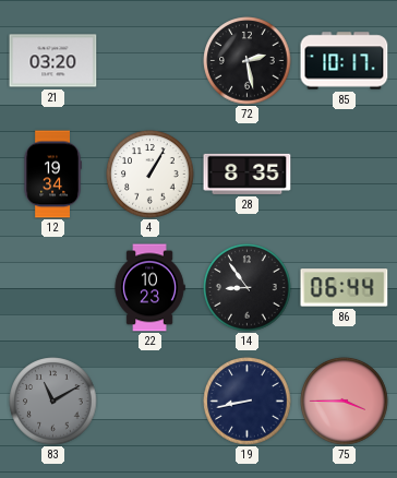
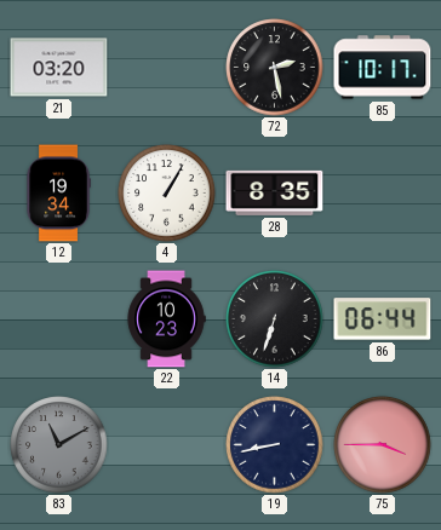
14: 8:54 -> 6:33 (275, 319)
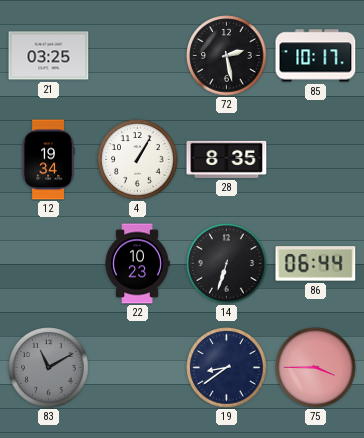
21: 03:20 -> 03:25 (49, 56)
19: 8:43 -> 8:39 (227, 368)
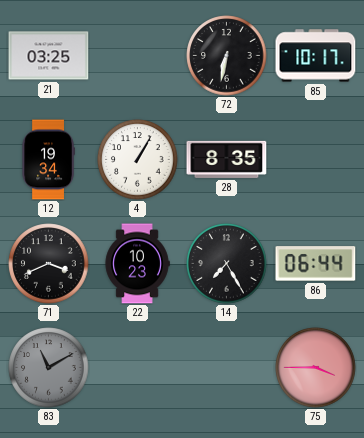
72: 2:28 -> 6:32 (227, 56)
71: none -> 3:41 (49, 264)
14: 6:33 -> 7:25 (227, 264)
19: 8:39 -> none (227, 368)
